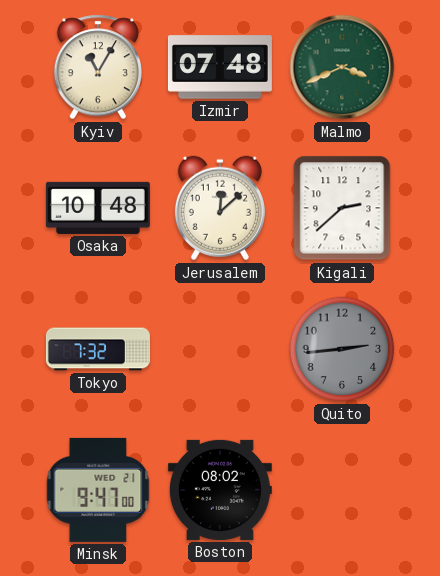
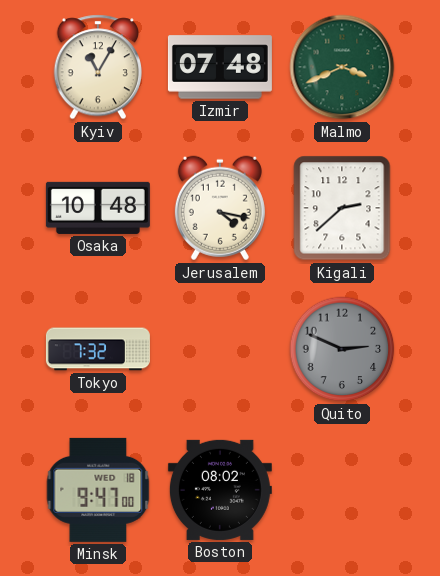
Jerusalem: 12:08 -> 4:17 (220, 208)
Quito: 2:44 -> 2:49 (342, 349)
Minsk date: WED 21 -> WED 18 (98, 490)
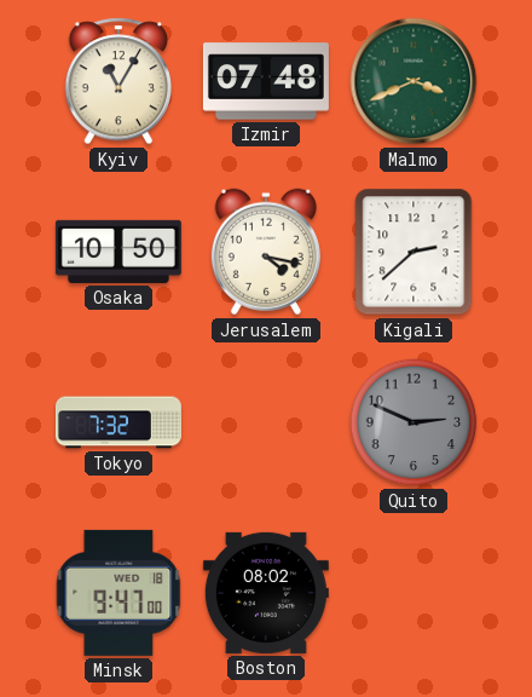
Osaka: 10:48 -> 10:50 (118, 252)
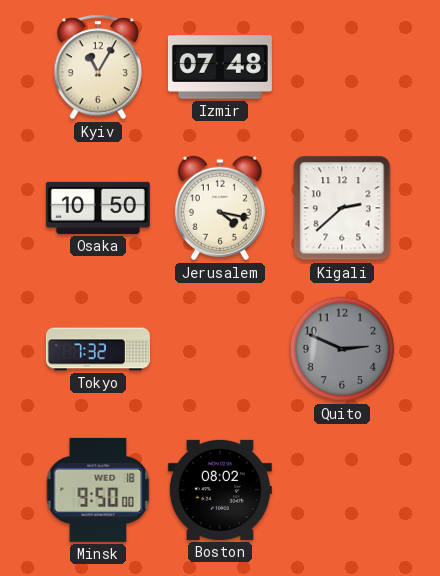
Malmo: 3:41 -> none (414, 81)
Minsk: 9:47 -> 9:50 (98, 490)
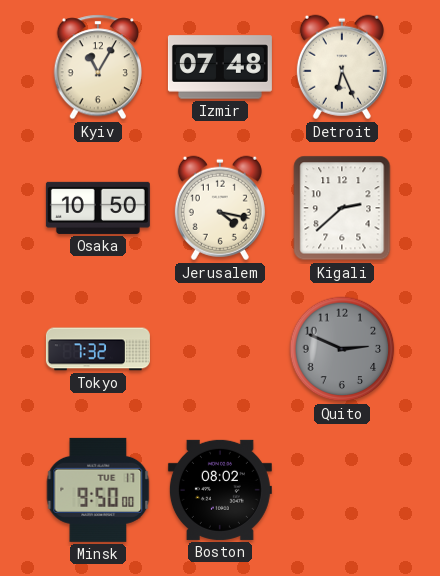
Detroit: none -> 6:26 (342, 67)
Minsk date: WED 18 -> TUE 17 (98, 490)
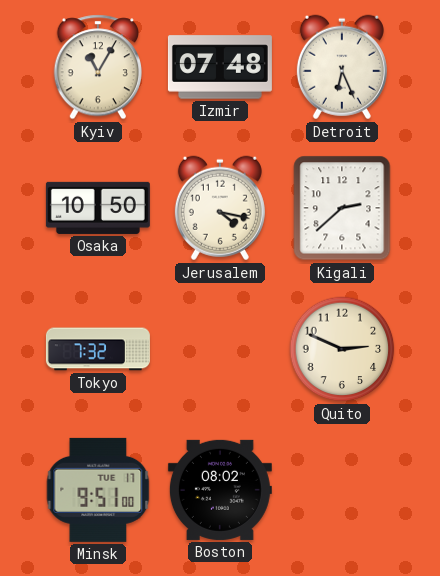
Quito dial: grey -> cream (342, 349)
Minsk: 9:50 -> 9:51 (98, 490)
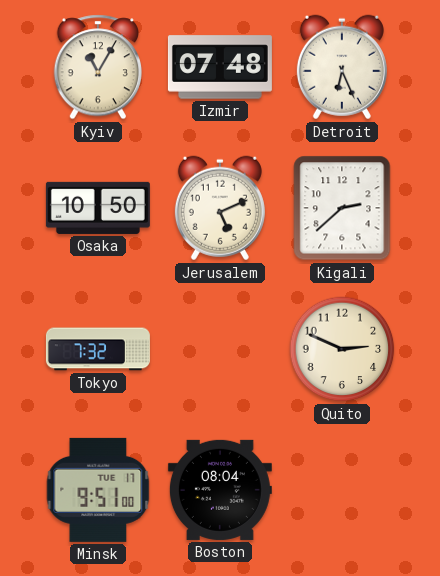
Jerusalem: 4:17 -> 5:11 (220, 208)
Boston: 08:02 -> 08:04 (220, 490)
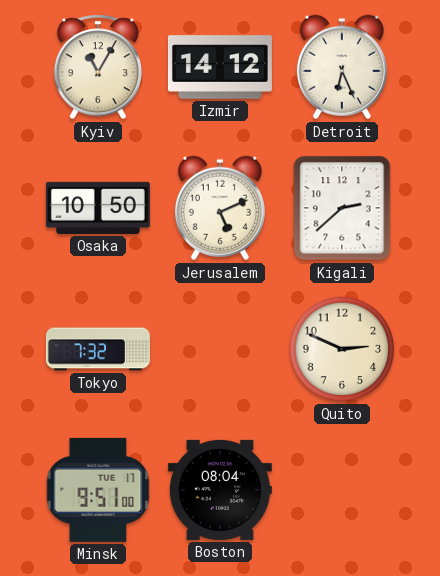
Izmir: 07:48 -> 14:12 (220, 67)
